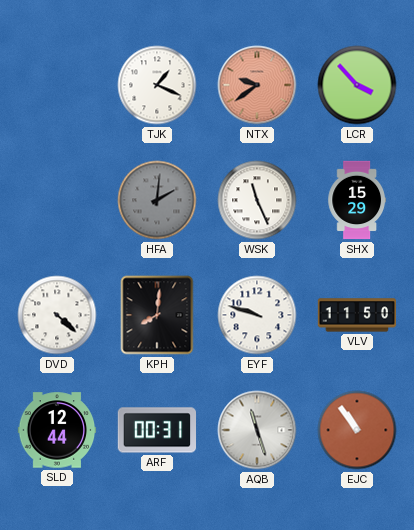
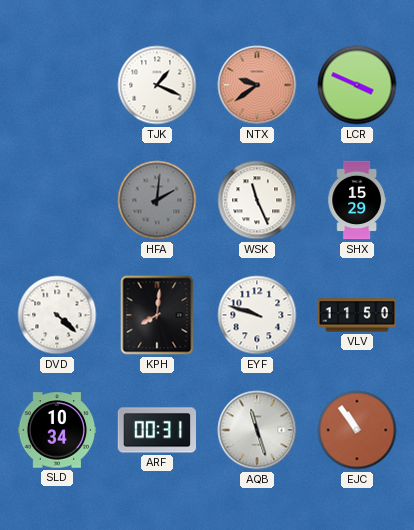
LCR: 3:53 -> 3:49 (357, 85)
SLD: 12:44 -> 10:34 (57, 430)
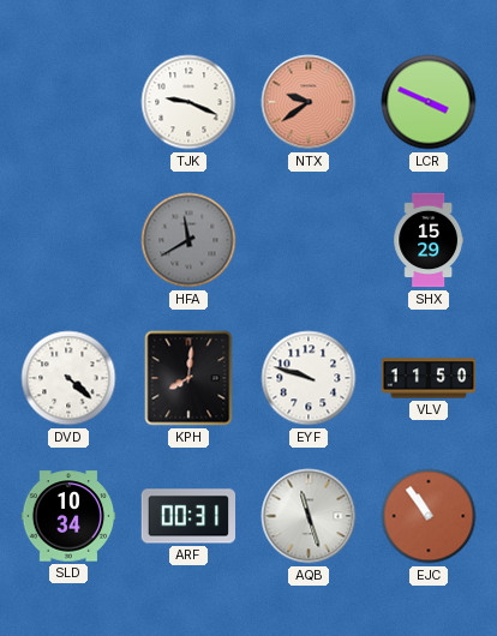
TJK: 1:19 -> 9:19 (188, 102)
HFA: 2:01 -> 11:40 (188, 240)
WSK: 11:26 -> none (257, 200)
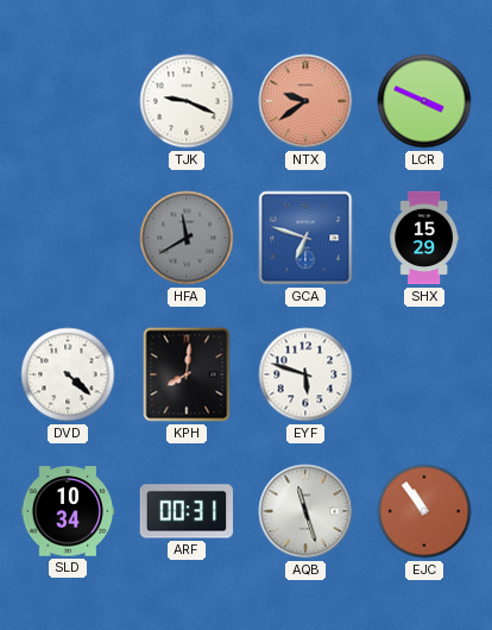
GCA: none -> 6:48 (305, 238)
EYF: 9:48 -> 5:48 (305, 374)
VLV: 11:50 -> none (429, 378)
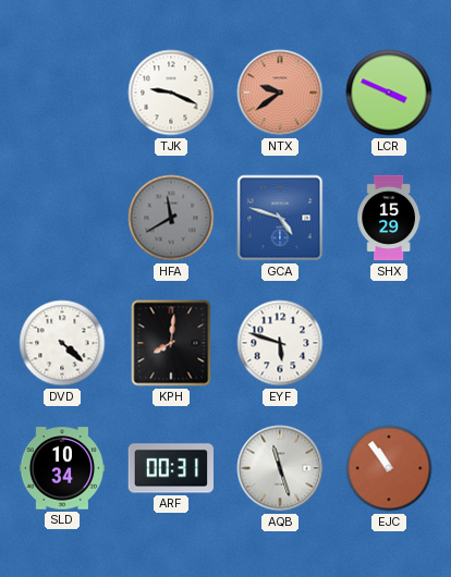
GCA: 6:48 -> 4:48 (280, 218)
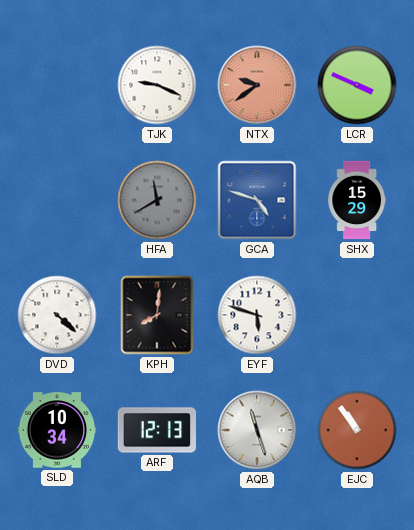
ARF: 00:31 -> 12:13 (157, 430)
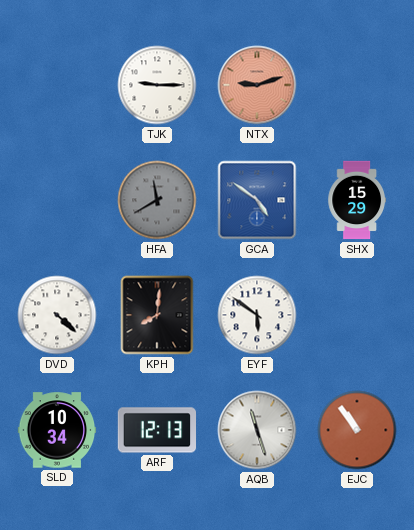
TJK: 9:19 -> 9:15 (157, 85)
NTX: 9:39 -> 9:12 (257, 85)
LCR: 3:49 -> none (357, 85)
GCA: 4:48 -> 4:51 (257, 200)
EYF: 5:48 -> 5:51 (257, 315)
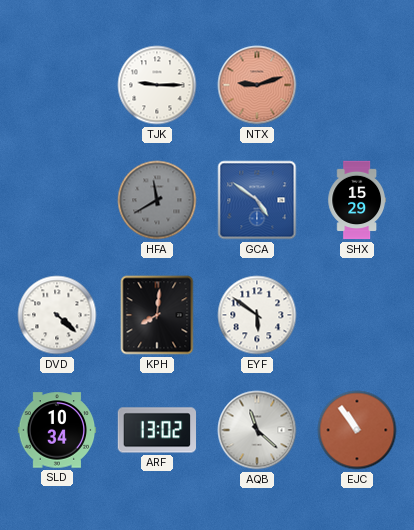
ARF: 12:13 -> 13:02 (157, 430)
AQB: 11:27 -> 11:22 (257, 430)
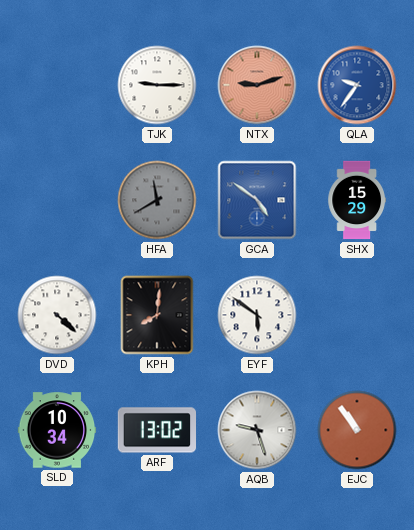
QLA: none -> 9:36 (357, 85)
AQB: 11:22 -> 9:27 (257, 430)
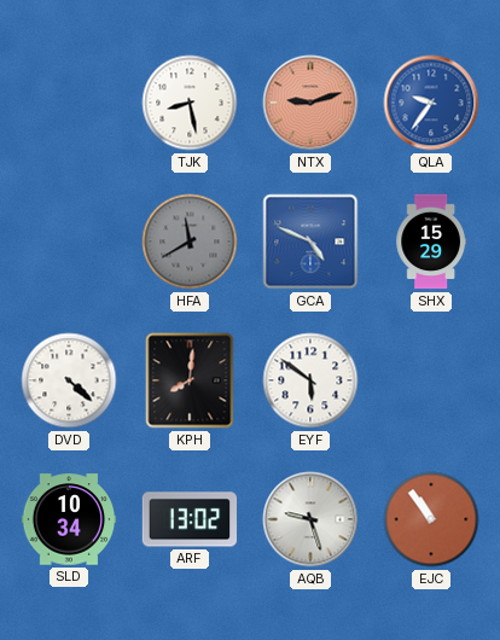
TJK: 9:15 -> 8:28 (190, 103)
GCA: 4:51 -> 4:49 (310, 242)
